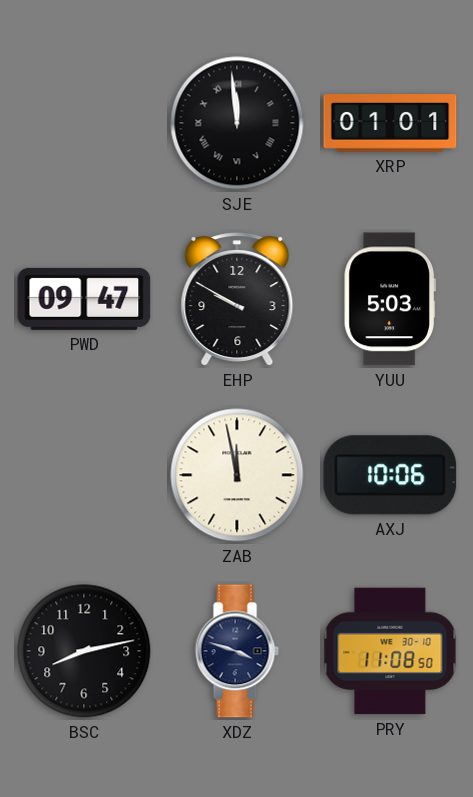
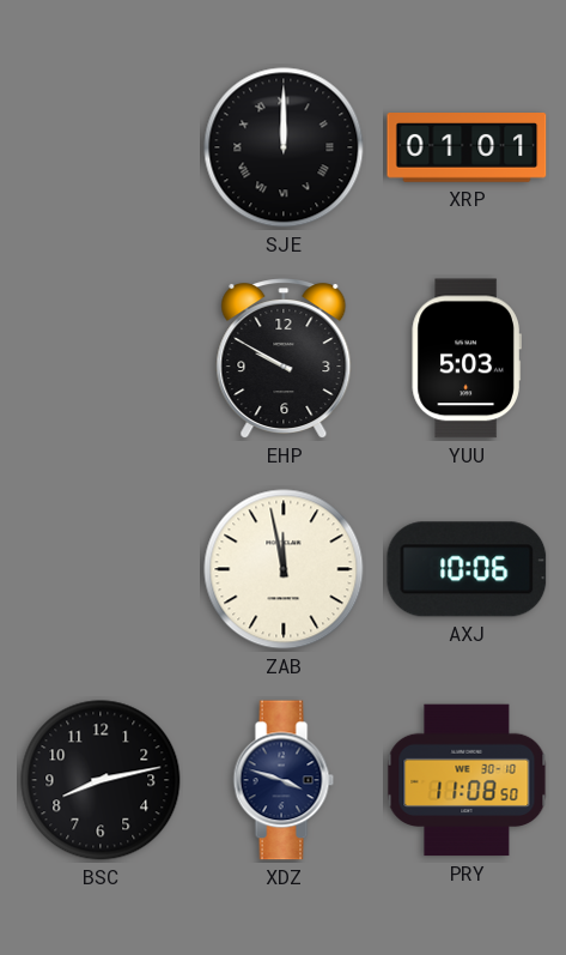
SJE: 11:59 -> 12:00 (284, 147)
PWD: 09:47 -> none (84, 299)
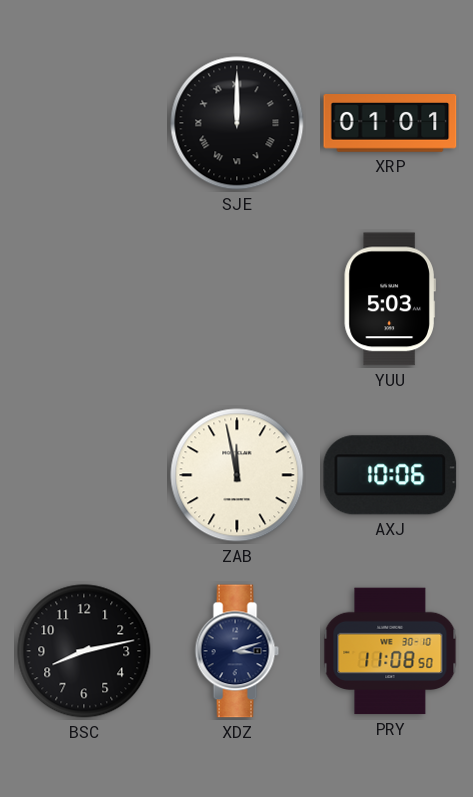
EHP: 9:50 -> none (284, 359)
XDZ: 3:48 -> 3:12 (237, 651)
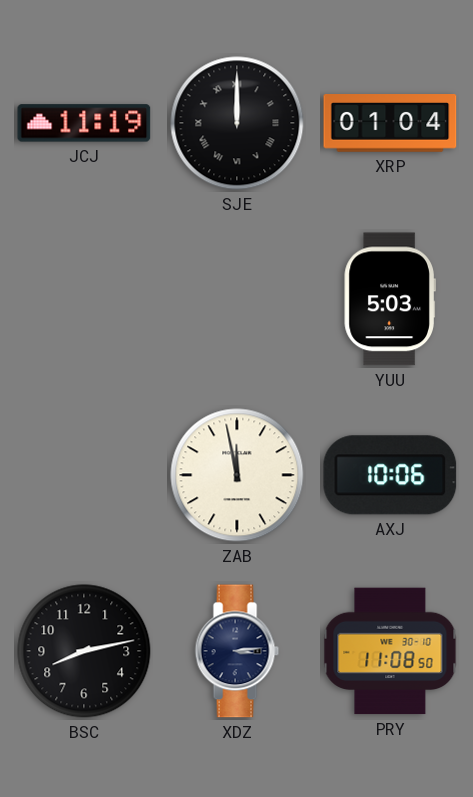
JCJ: none -> 11:19 (84, 123)
XRP: 01:01 -> 01:04 (390, 124)
XDZ: 3:12 -> 3:14 (237, 651)
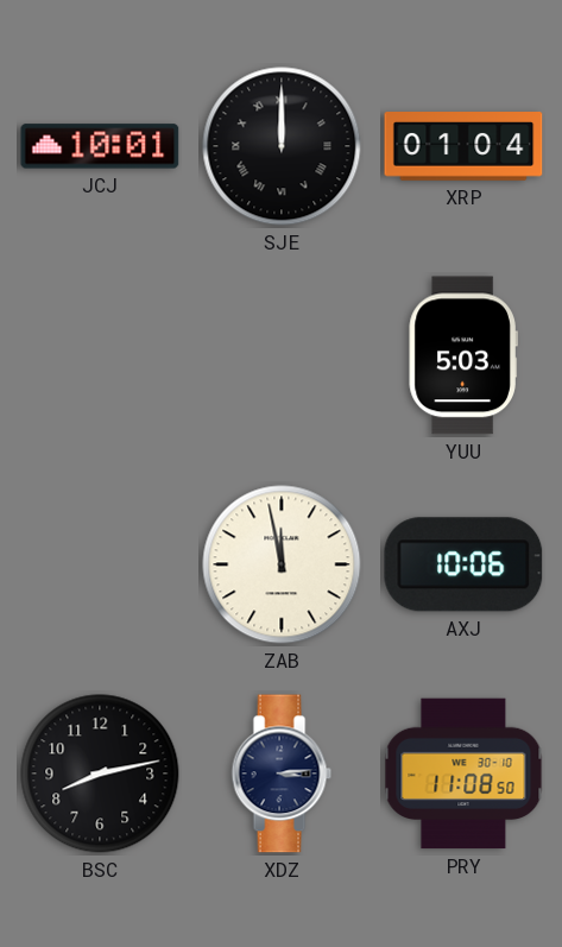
JCJ: 11:19 -> 10:01 (100, 146)
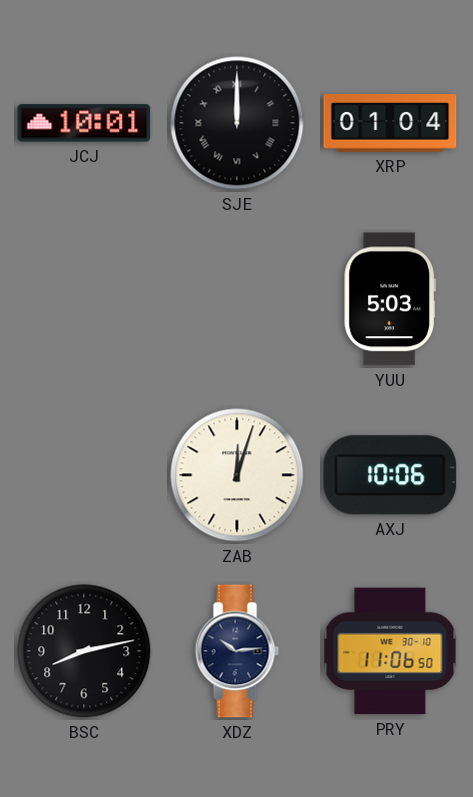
ZAB: 11:58 -> 12:03 (237, 475)
XDZ: 3:14 -> 10:14 (237, 651)
PRY: 11:08 -> 11:06 (390, 651)
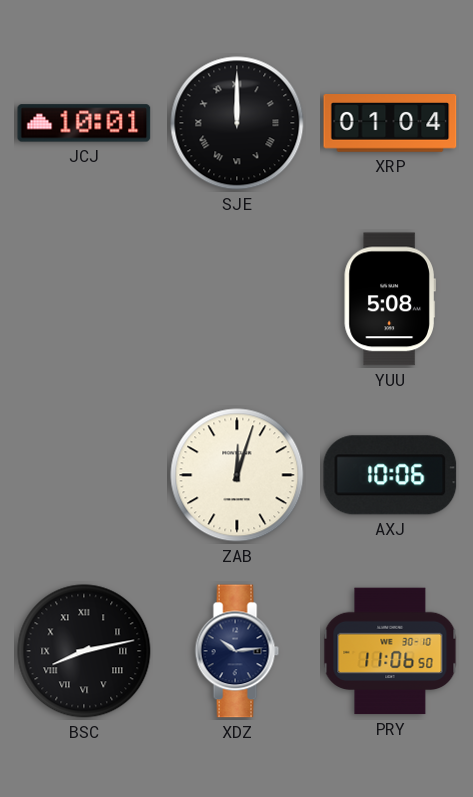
YUU: 5:03 -> 5:08 (390, 299)
BSC numerals: Arabic -> Roman (84, 651)
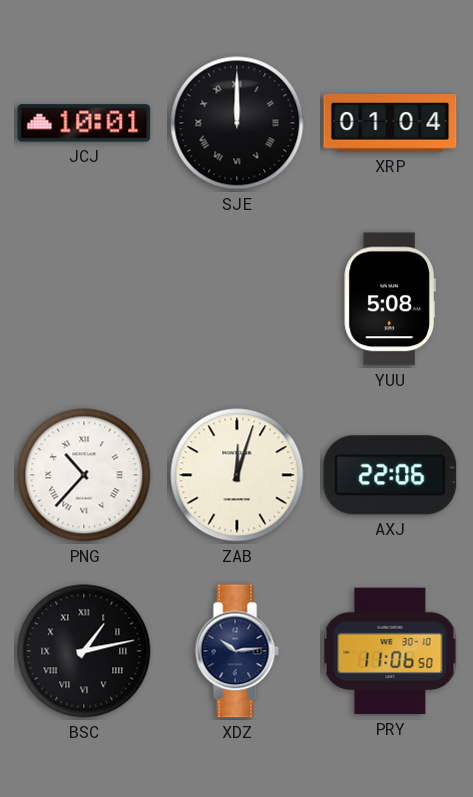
PNG: none -> 10:37 (84, 475)
AXJ: 10:06 -> 22:06 (390, 475)
BSC: 8:13 -> 1:13 (84, 651)
